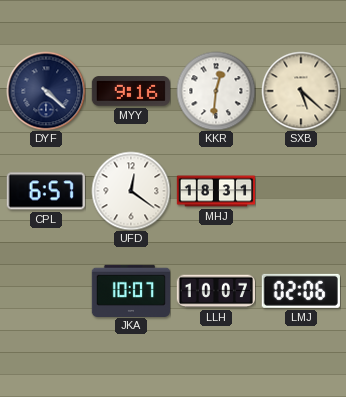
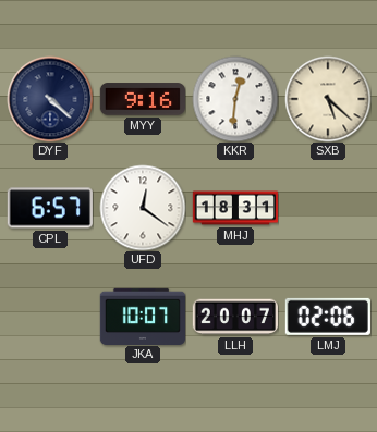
LLH: 10:07 -> 20:07 (234, 317)
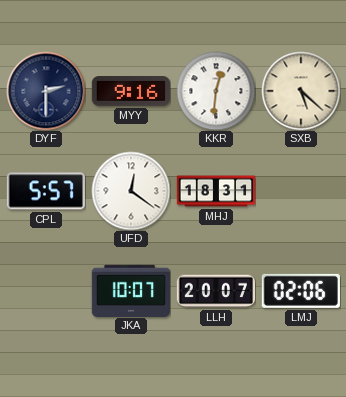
DYF: 4:22 -> 2:30 (46, 91)
CPL: 6:57 -> 5:57 (46, 191)
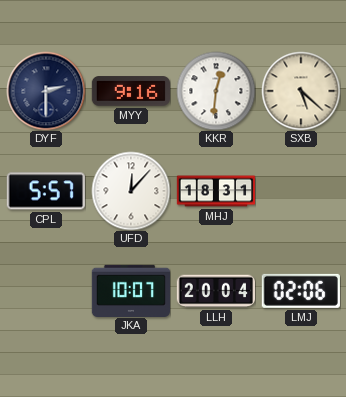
UFD: 12:21 -> 12:07 (131, 191)
LLH: 20:07 -> 20:04 (215, 291)
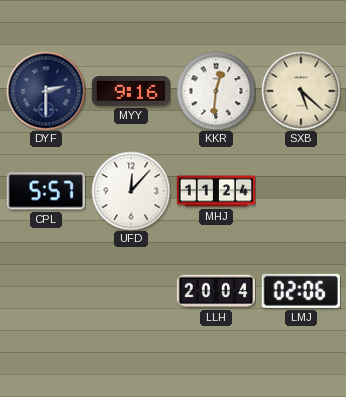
MHJ: 18:31 -> 11:24 (216, 191)
JKA: 10:07 -> none (130, 290)
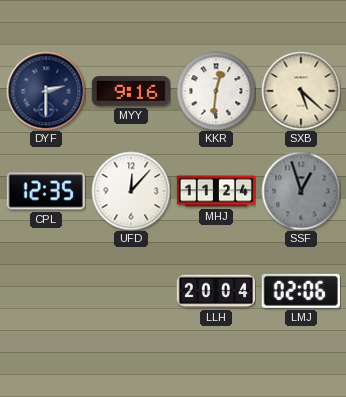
CPL: 5:57 -> 12:35 (46, 191)
SSF: none -> 12:57 (301, 191)
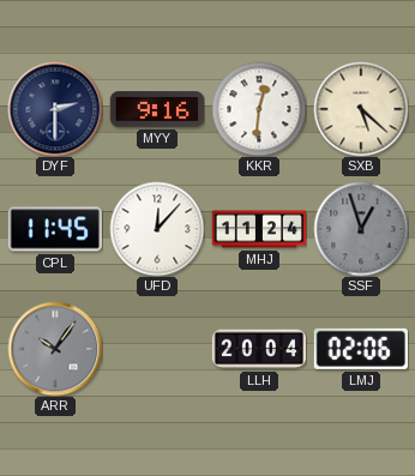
CPL: 12:35 -> 11:45 (55, 229)
ARR: none -> 10:06 (55, 349)
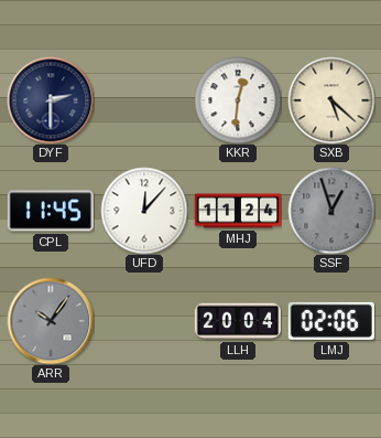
MYY: 9:16 -> none (156, 109)
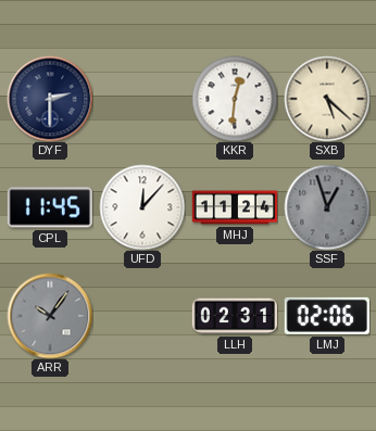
LLH: 20:04 -> 02:31 (234, 316)
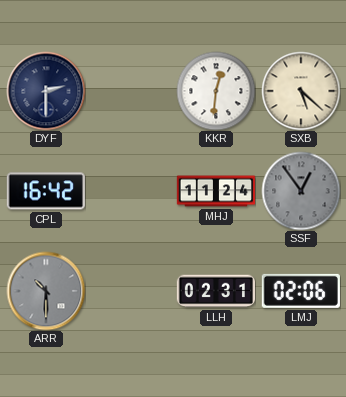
CPL: 11:45 -> 16:42 (46, 191)
UFD: 12:07 -> none (142, 207)
SSF: 12:57 -> 12:54 (301, 191)
ARR: 10:06 -> 10:30 (46, 291)
